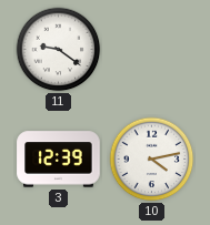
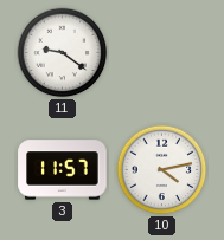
3: 12:39 -> 11:57 (63, 170)
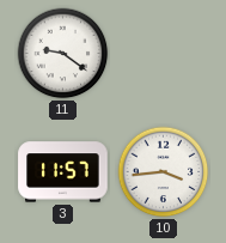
10: 4:13 -> 3:44 (164, 172)
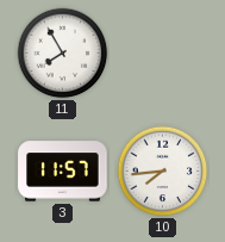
11: 9:21 -> 7:55 (63, 54)
10: 3:44 -> 7:44 (163, 172)
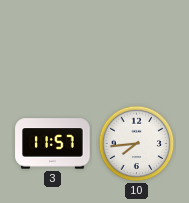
11: 7:55 -> none (63, 54)
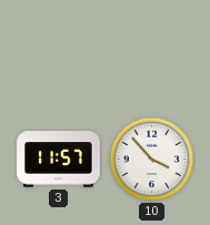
10: 7:44 -> 3:53 (152, 160)
